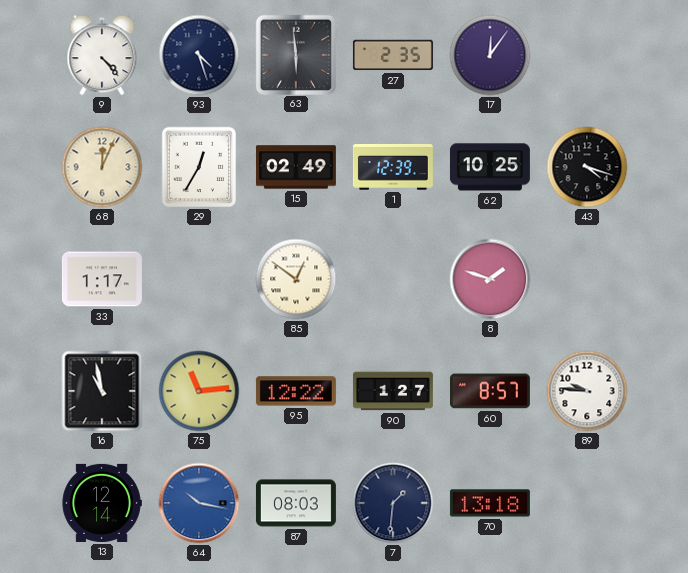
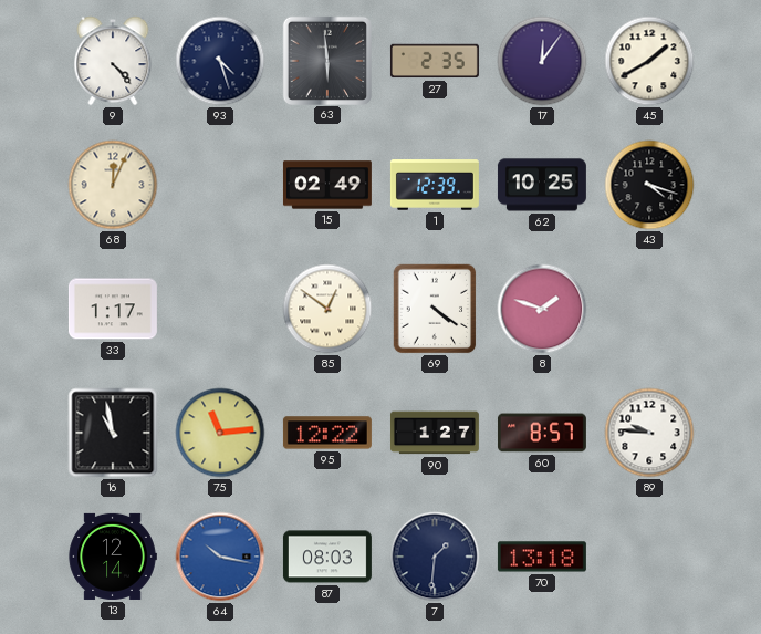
45: none -> 1:40 (649, 61)
29: 12:35 -> none (199, 167)
69: none -> 4:21 (435, 309)
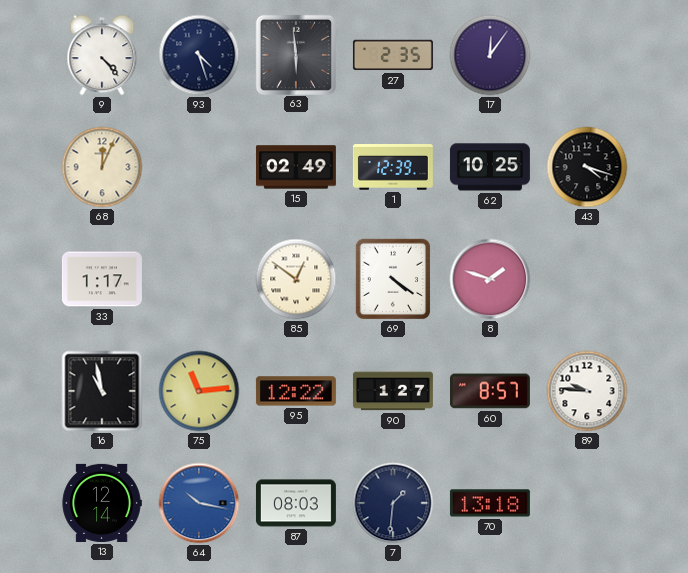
45: 1:40 -> none (649, 61)
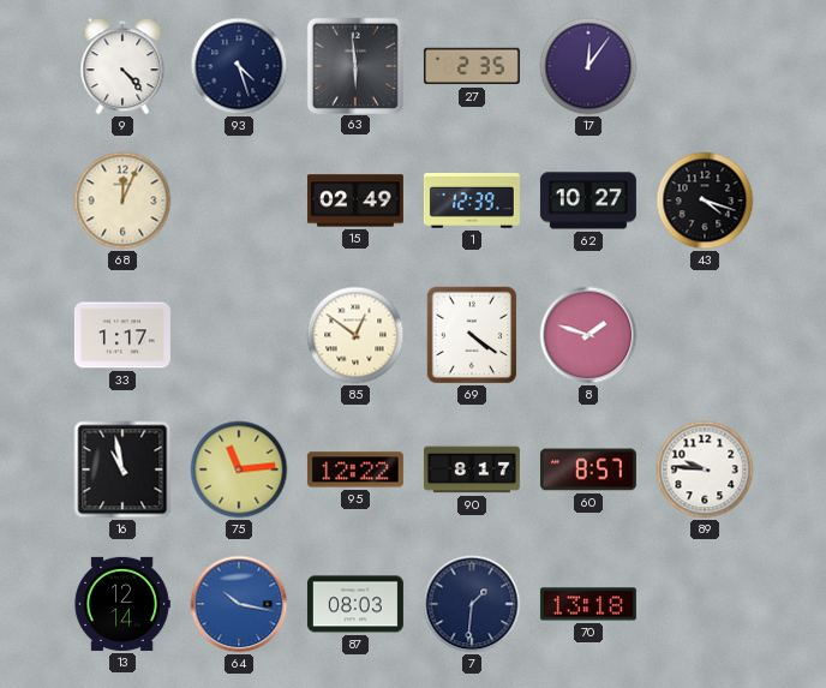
62: 10:25 -> 10:27 (588, 201)
90: 1:27 -> 8:17 (472, 469)
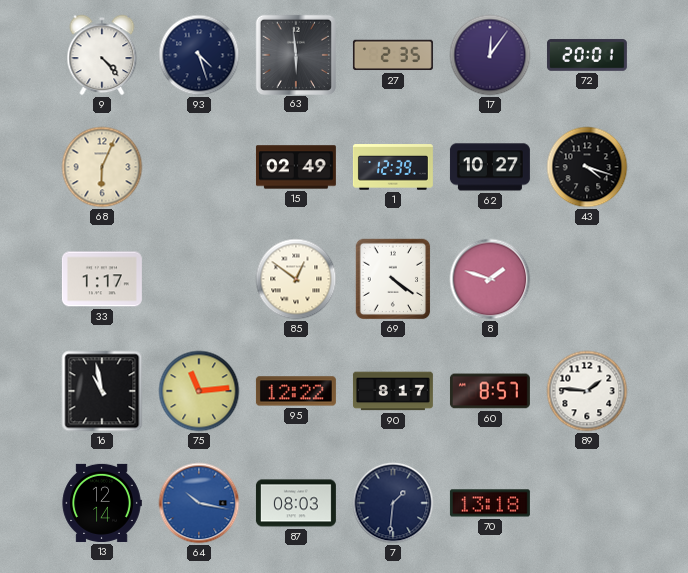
72: none -> 20:01 (587, 55)
68: 12:04 -> 6:04 (102, 167)
89: 9:46 -> 1:46 (587, 391)
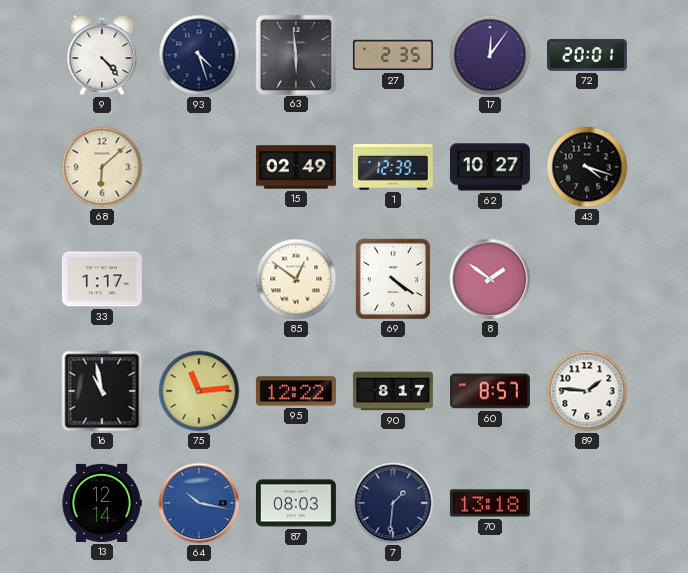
68: 6:04 -> 6:08 (102, 167)
8: 1:48 -> 1:51 (490, 279)
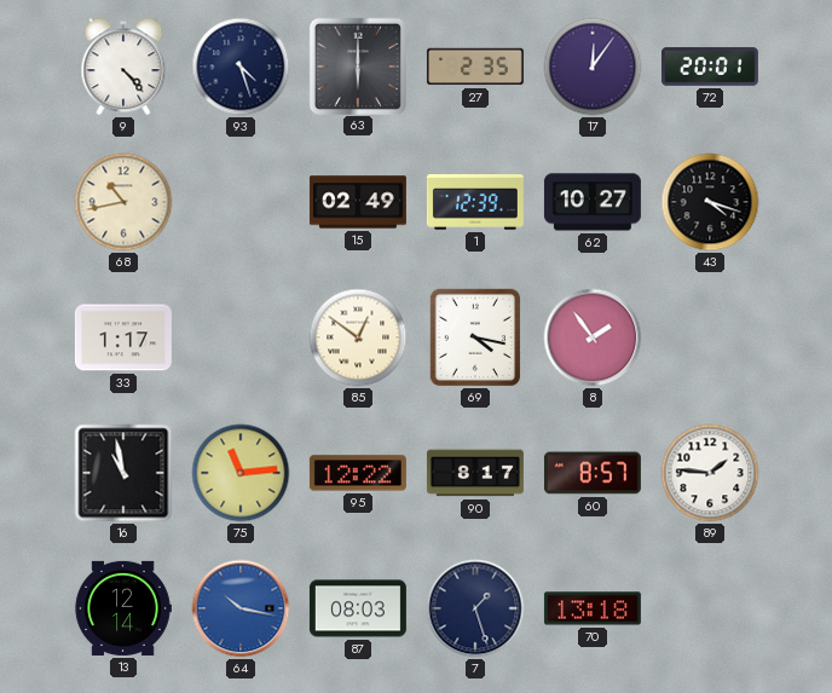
63: 5:59 -> 6:00 (357, 65)
68: 6:08 -> 10:43 (123, 202)
69: 4:21 -> 4:17 (475, 337)
8: 1:51 -> 1:54 (593, 337)
7: 1:31 -> 1:27 (475, 608)
